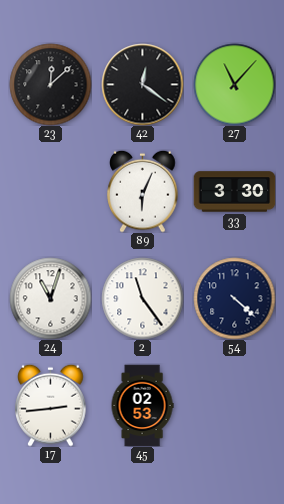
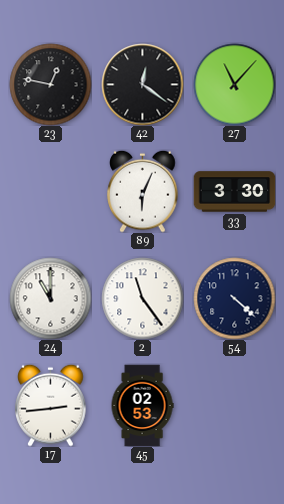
23: 12:08 -> 12:47 (50, 84)
24: 11:03 -> 11:00 (50, 298)
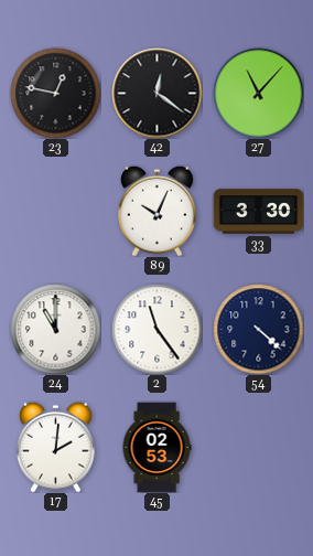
89: 6:04 -> 10:04 (158, 211)
17: 2:44 -> 2:01 (56, 447)
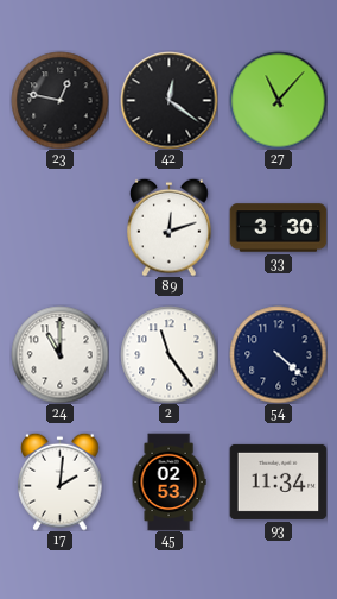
89: 10:04 -> 12:12 (170, 227)
93: none -> 11:34 (278, 481)
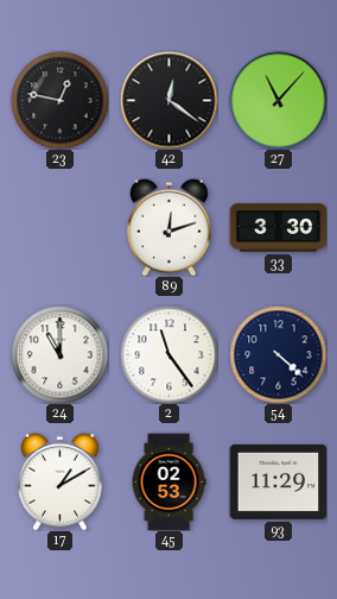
17: 2:01 -> 1:10 (61, 481)
93: 11:34 -> 11:29 (278, 481)
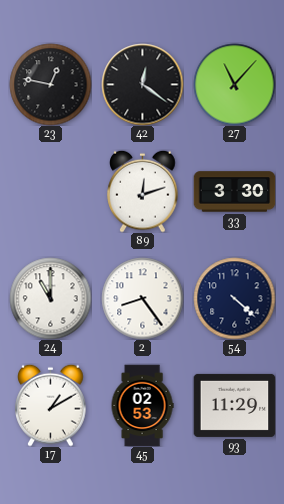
2: 11:24 -> 8:24 (142, 298)
